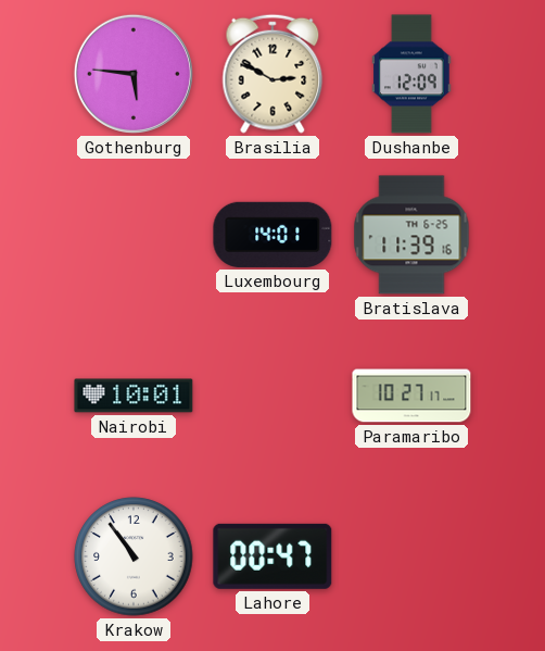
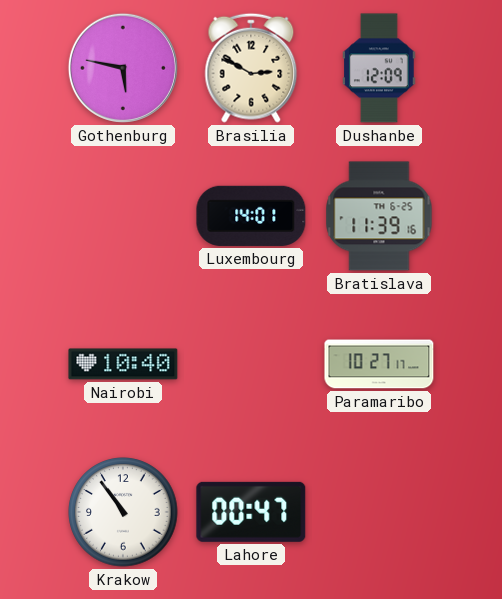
Gothenburg: 5:46 -> 5:47 (123, 68)
Nairobi: 10:01 -> 10:40 (123, 364)
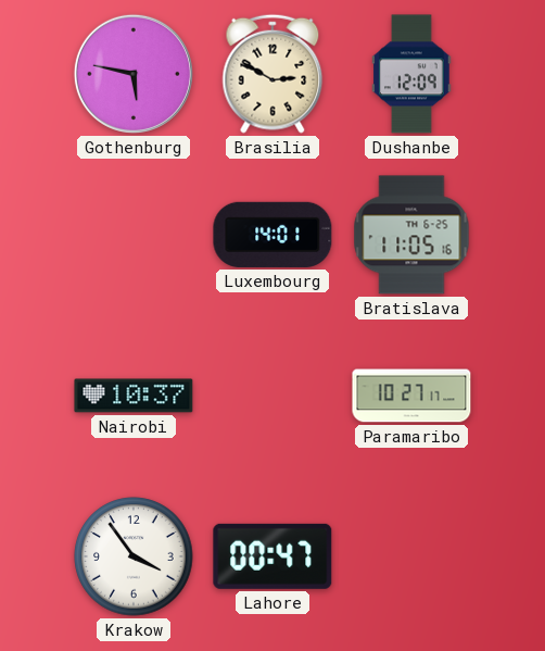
Bratislava: 11:39 -> 11:05 (411, 235)
Nairobi: 10:40 -> 10:37 (134, 396)
Krakow: 10:54 -> 3:54 (134, 556)
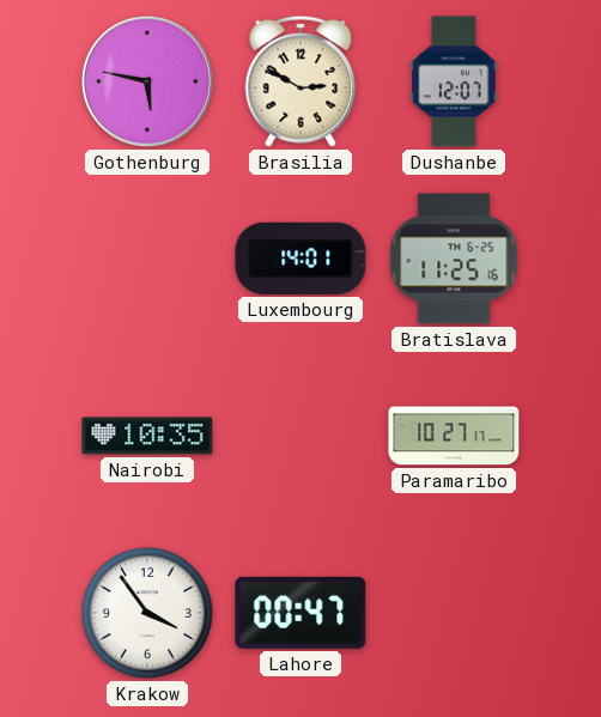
Dushanbe: 12:09 -> 12:07 (454, 81)
Bratislava: 11:05 -> 11:25 (454, 259)
Nairobi: 10:37 -> 10:35 (147, 436)
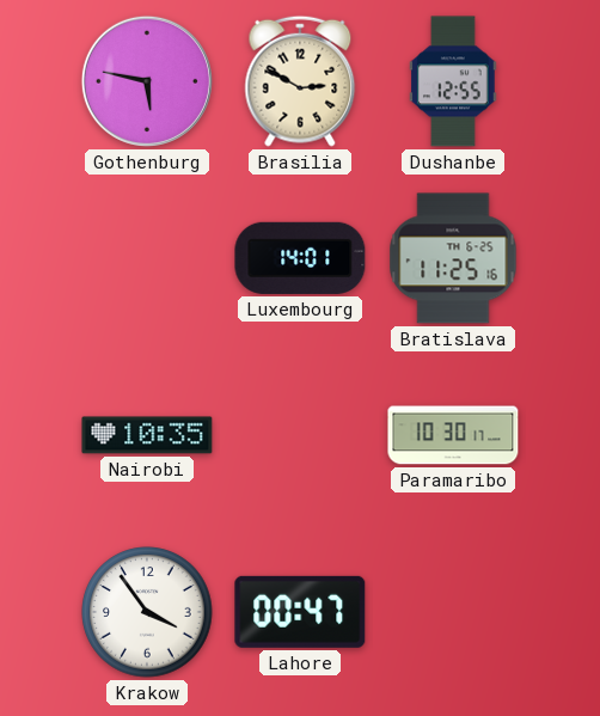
Dushanbe: 12:07 -> 12:55 (453, 81)
Paramaribo: 10:27 -> 10:30 (453, 435)
